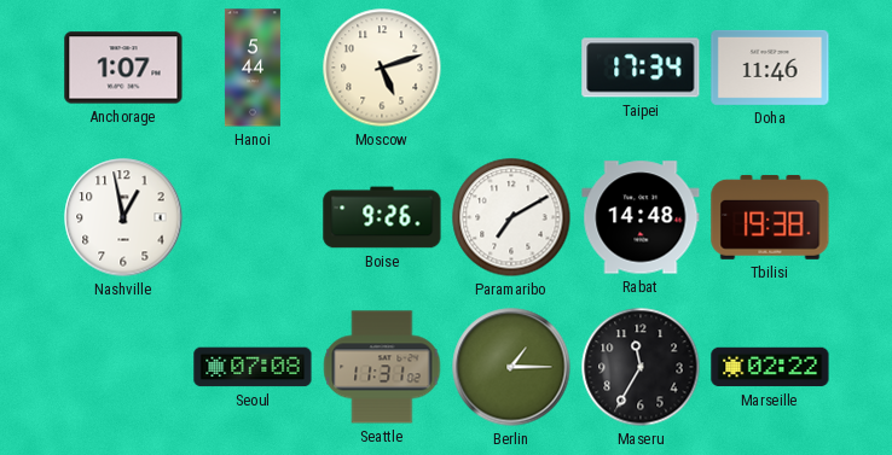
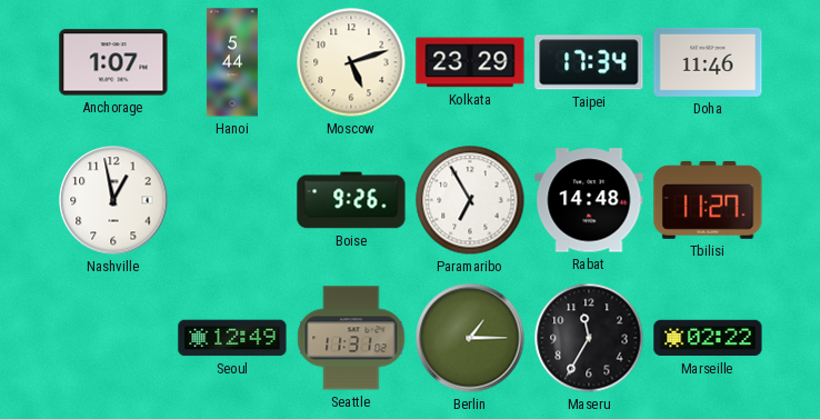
Kolkata: none -> 23:29 (470, 62)
Paramaribo: 7:10 -> 6:55 (470, 200)
Tbilisi: 19:38 -> 11:27 (708, 200)
Seoul: 07:08 -> 12:49 (232, 338)
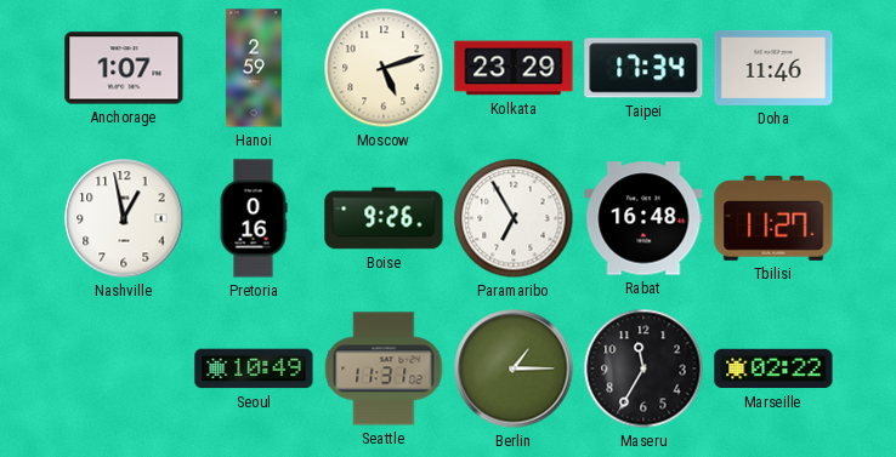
Hanoi: 5:44 -> 2:59 (254, 68)
Pretoria: none -> 0:16 (254, 218)
Rabat: 14:48 -> 16:48 (643, 218)
Seoul: 12:49 -> 10:49 (254, 369)
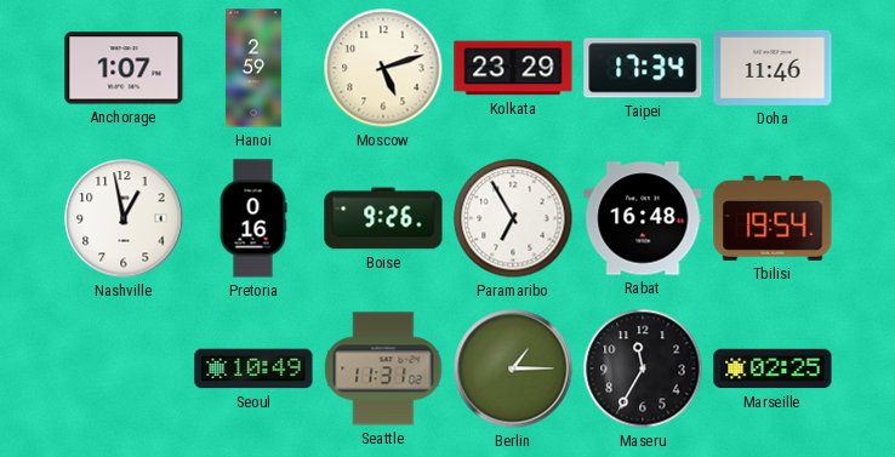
Tbilisi: 11:27 -> 19:54 (773, 218)
Marseille: 02:22 -> 02:25 (773, 369)
